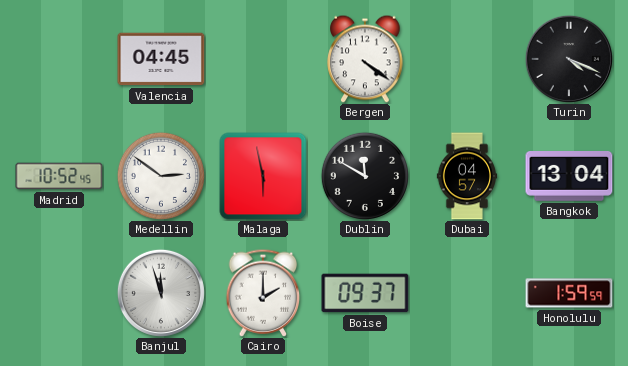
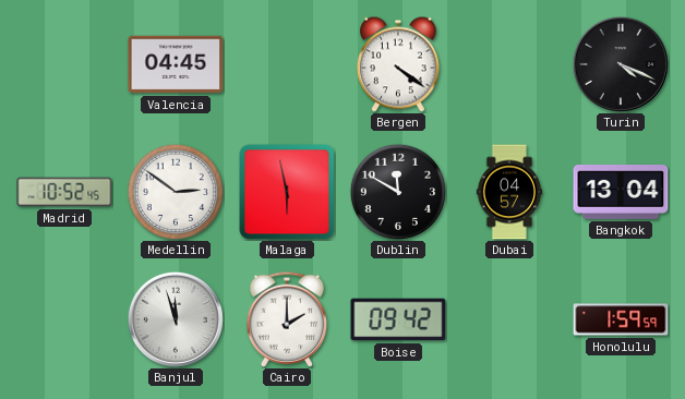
Boise: 09:37 -> 09:42 (398, 319)
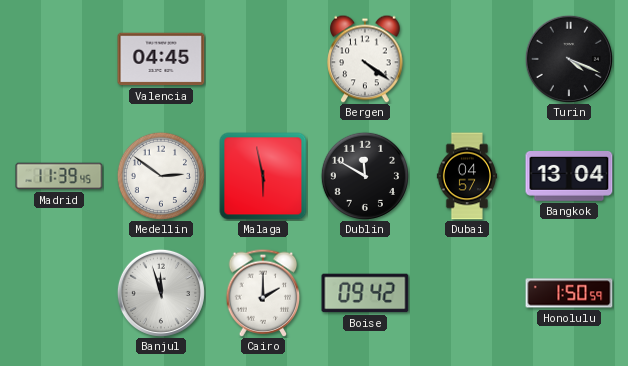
Madrid: 10:52 -> 11:39 (59, 176)
Honolulu: 1:59 -> 1:50 (569, 293)
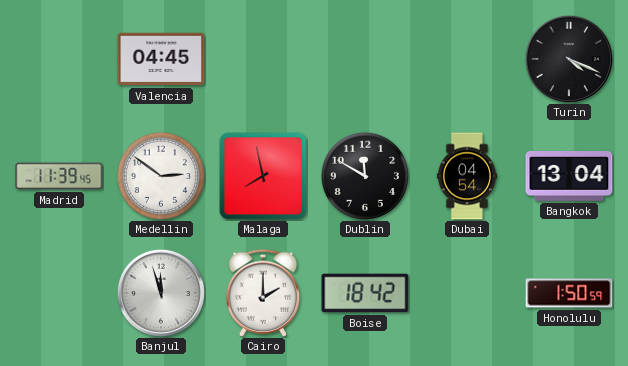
Bergen: 4:21 -> none (365, 59)
Malaga: 5:58 -> 7:58 (263, 176)
Dubai: 04:57 -> 04:54 (467, 176)
Boise: 09:42 -> 18:42 (365, 293)
